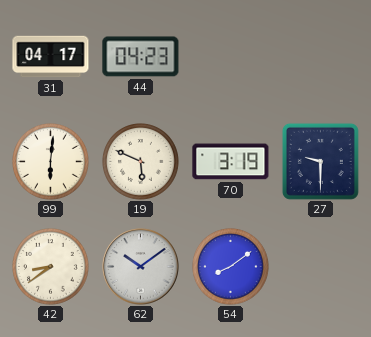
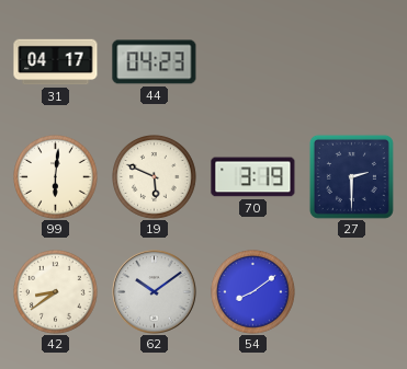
27: 9:30 -> 2:30 (351, 176)
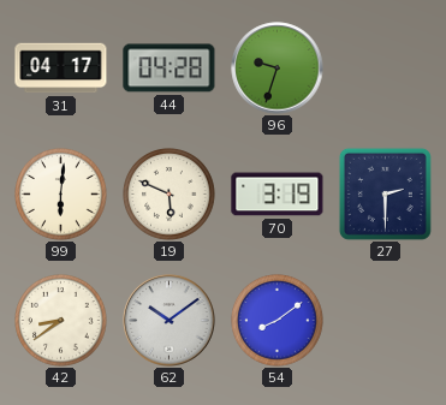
44: 04:23 -> 04:28 (170, 69)
96: none -> 9:33 (278, 69)
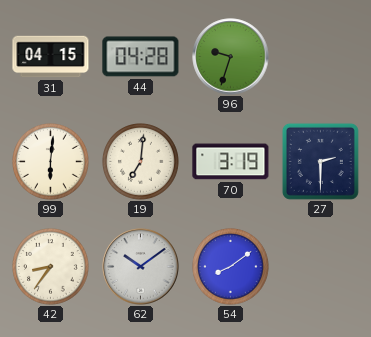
31: 04:17 -> 04:15 (51, 57)
19: 5:49 -> 7:01 (141, 162)
42: 8:39 -> 8:36 (51, 267)
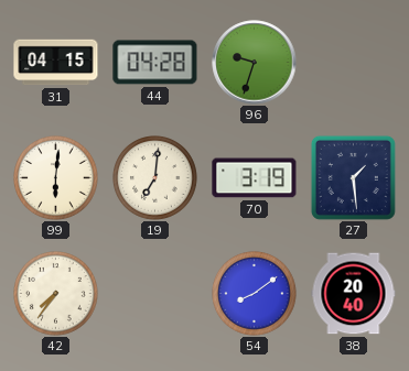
27: 2:30 -> 1:29 (353, 177)
42: 8:36 -> 7:36 (56, 294)
62: 10:09 -> none (141, 267)
38: none -> 20:40 (354, 294)
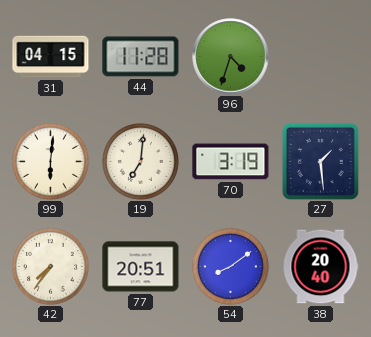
44: 04:28 -> 11:28 (141, 57)
96: 9:33 -> 4:33 (231, 57)
77: none -> 20:51 (141, 267)
